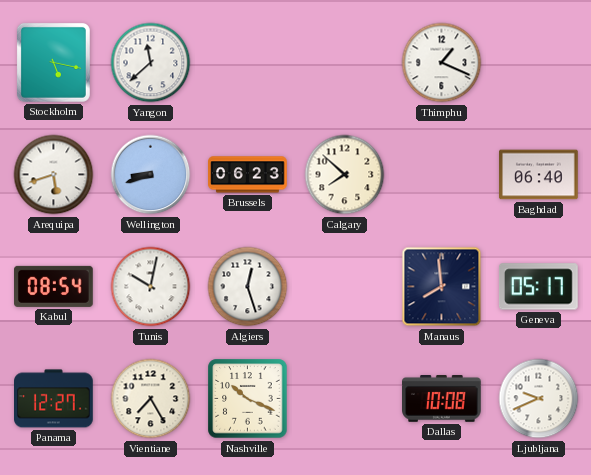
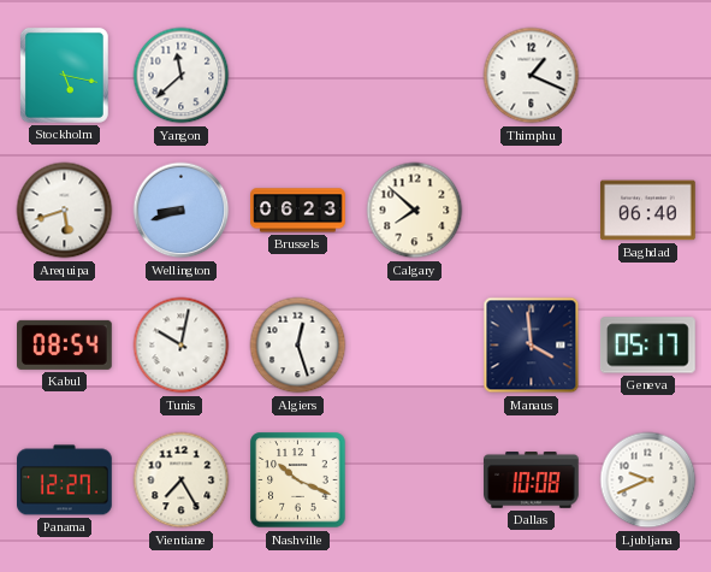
Manaus: 7:59 -> 3:59 (532, 346)
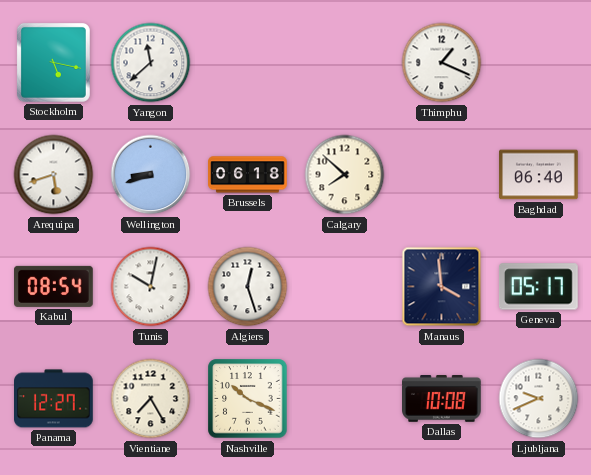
Brussels: 06:23 -> 06:18 (248, 175)
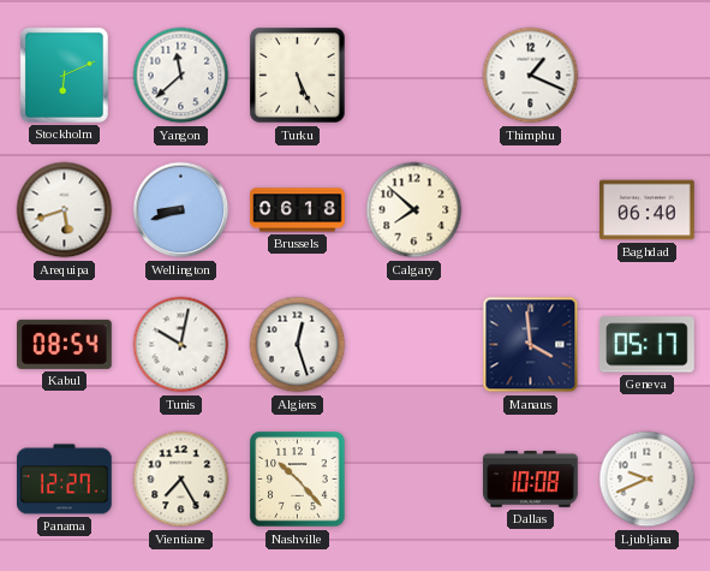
Stockholm: 5:17 -> 6:11 (64, 75)
Turku: none -> 5:26 (298, 76)
Nashville: 10:19 -> 10:23 (298, 480)
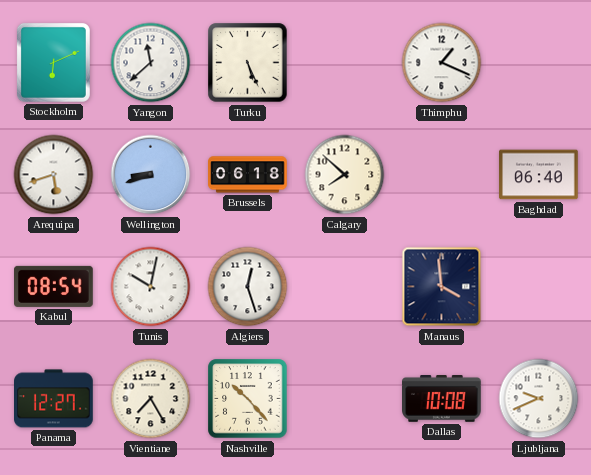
Geneva: 05:17 -> none (646, 345)
